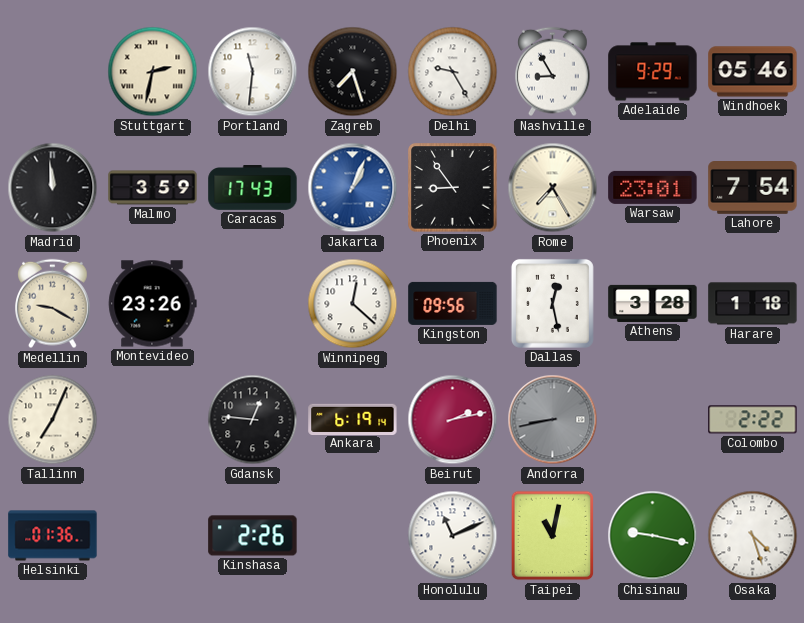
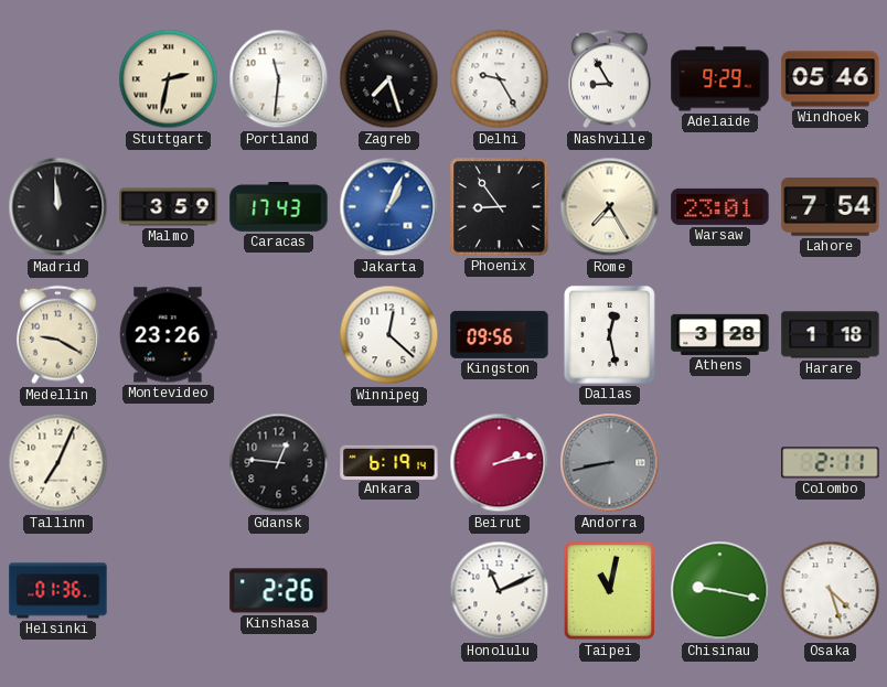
Colombo: 2:22 -> 2:11 (831, 463)
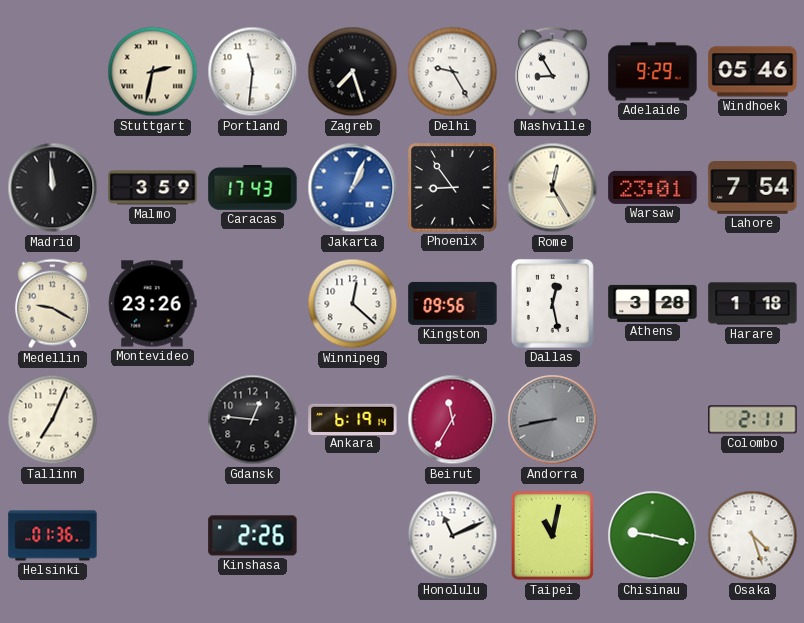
Rome: 7:25 -> 12:25 (553, 188)
Beirut: 2:13 -> 11:35 (453, 420)
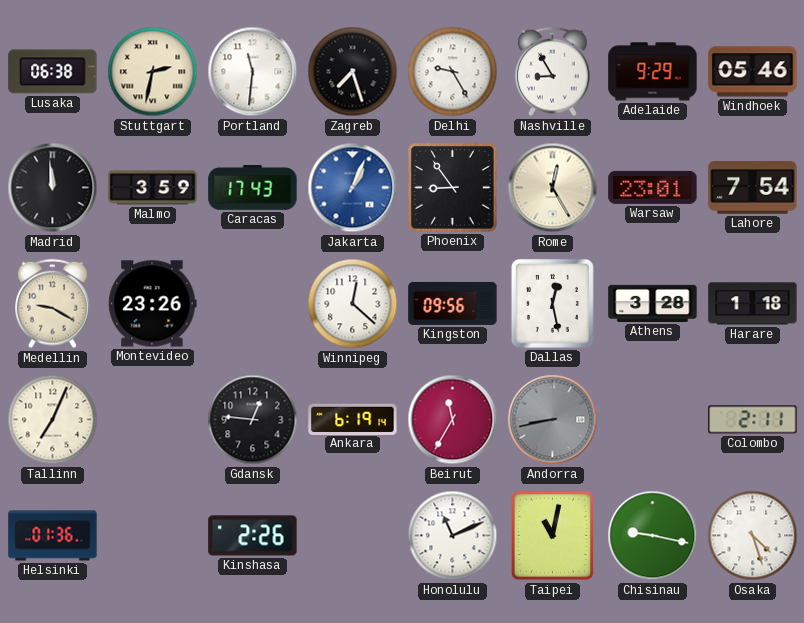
Lusaka: none -> 06:38 (53, 72)
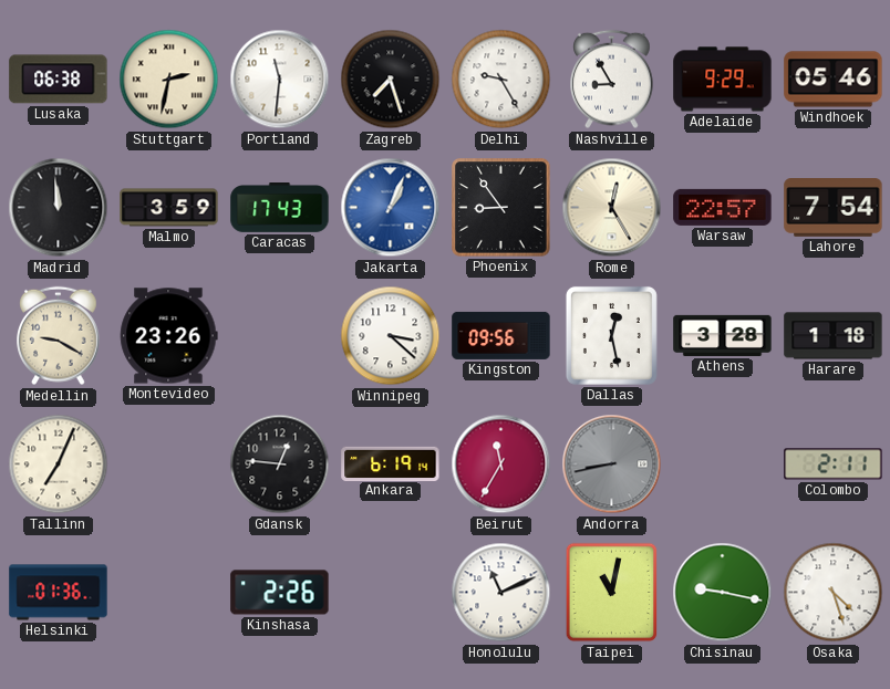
Warsaw: 23:01 -> 22:57 (723, 207)
Winnipeg: 12:22 -> 3:22 (391, 336)
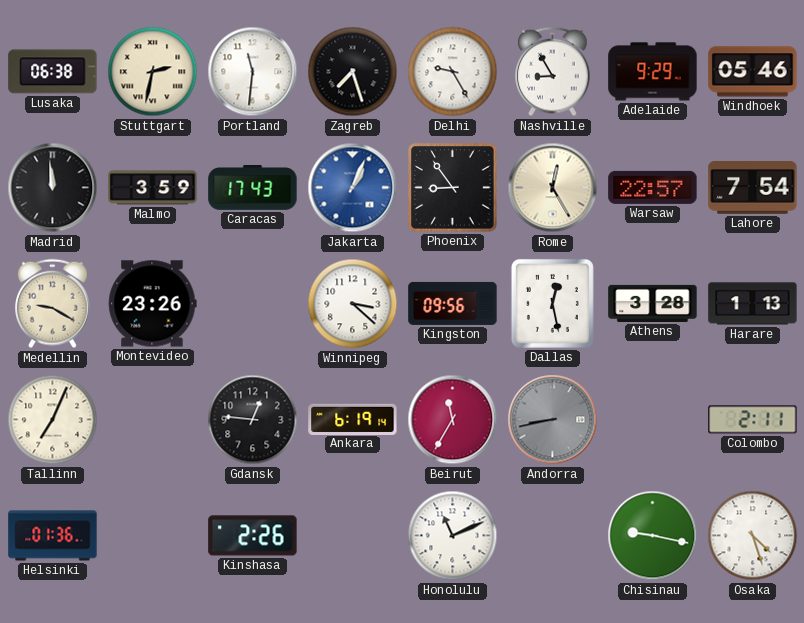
Harare: 1:18 -> 1:13 (753, 304)
Taipei: 11:02 -> none (612, 593)
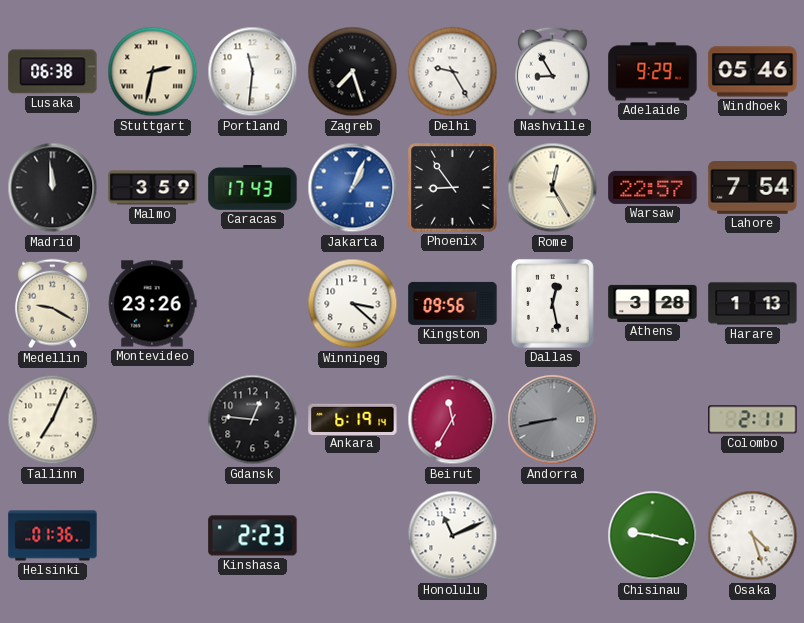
Kinshasa: 2:26 -> 2:23 (253, 536)
